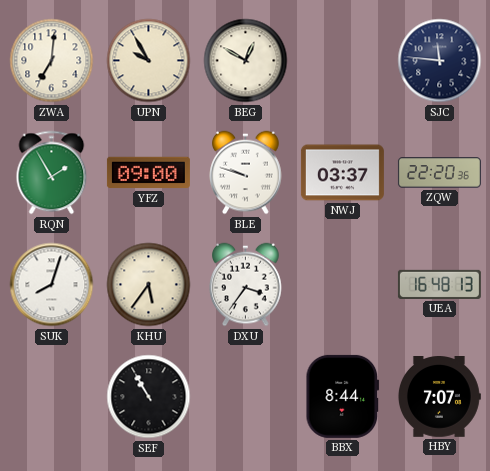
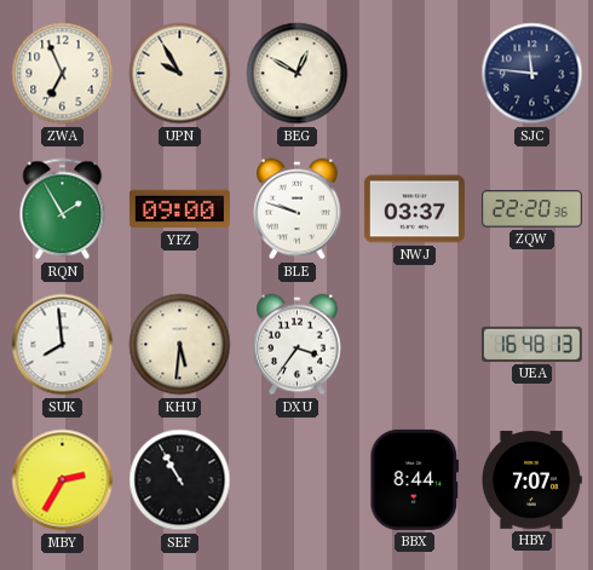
ZWA: 7:01 -> 6:56 (63, 74)
SUK: 8:03 -> 7:59 (63, 345)
KHU: 5:36 -> 5:31 (180, 345)
MBY: none -> 2:35 (63, 480)
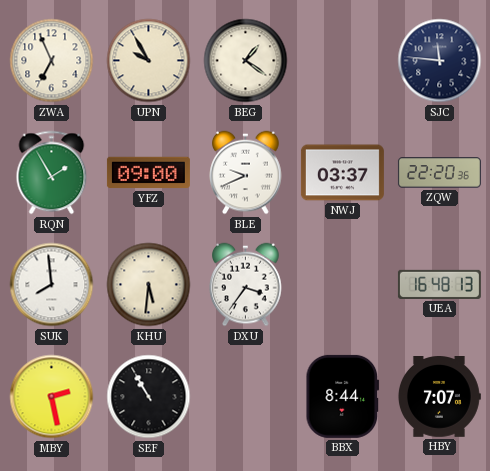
BEG: 12:50 -> 1:21 (246, 61)
BLE: 9:48 -> 9:41 (246, 173)
MBY: 2:35 -> 2:28 (52, 397)
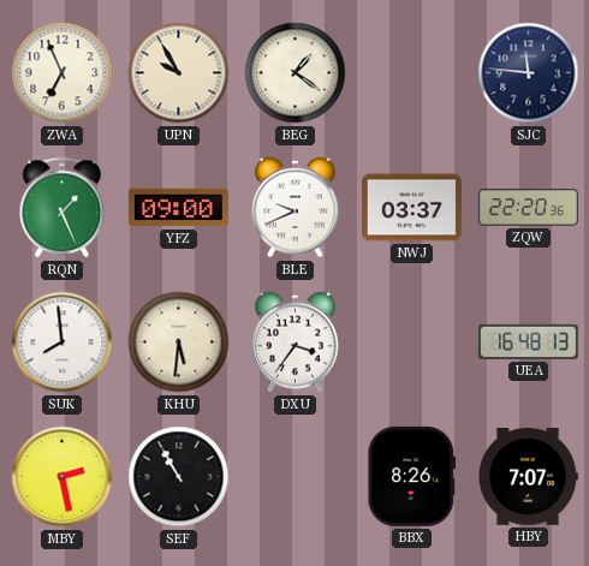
RQN: 1:55 -> 1:26 (63, 208)
BBX: 8:44 -> 8:26 (412, 476)
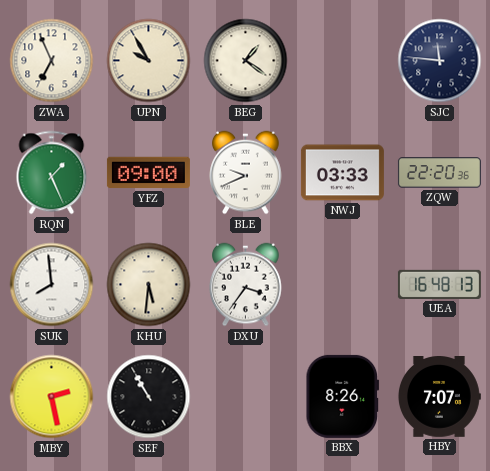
NWJ: 03:37 -> 03:33 (342, 173)
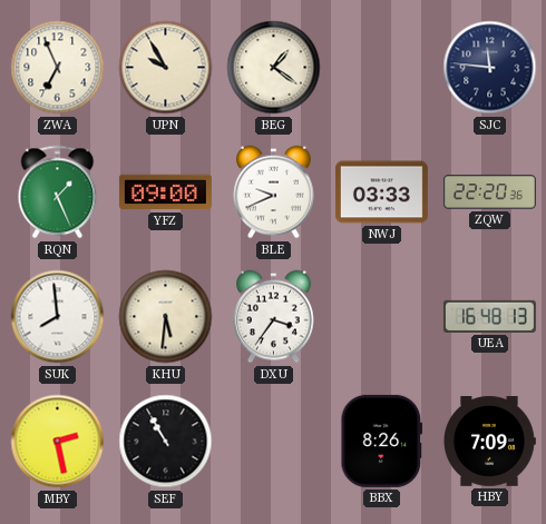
HBY: 7:07 -> 7:09 (489, 442)
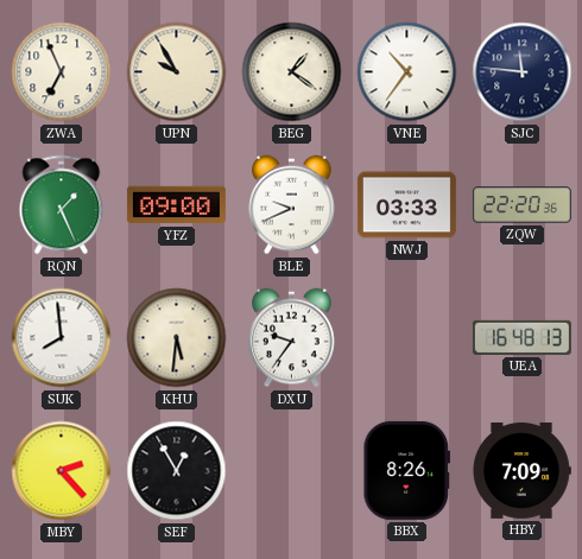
VNE: none -> 10:36 (407, 72)
DXU: 3:36 -> 9:36 (292, 338)
MBY: 2:28 -> 2:23 (62, 471)
SEF: 10:55 -> 12:55 (177, 471)
